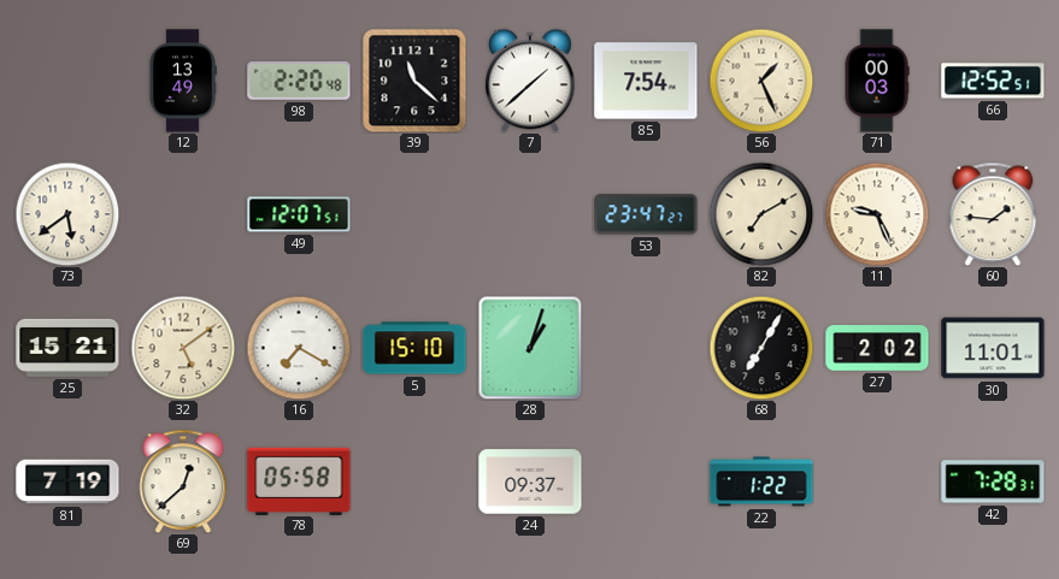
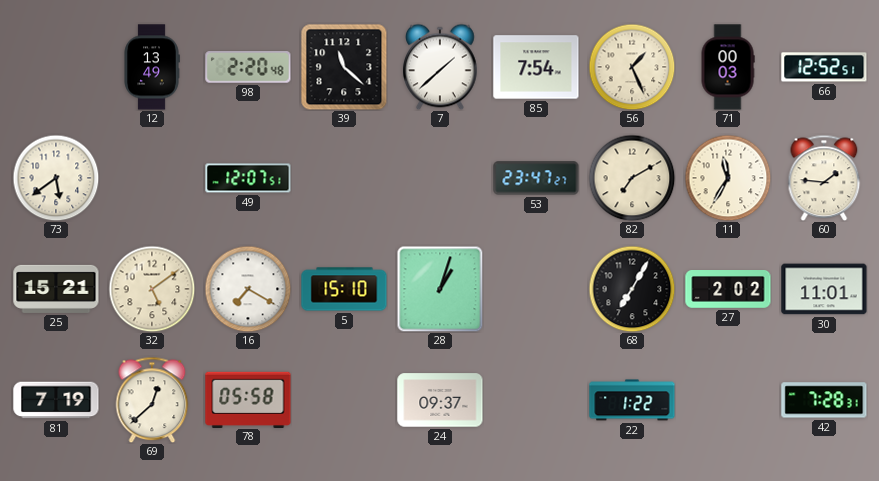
11: 9:26 -> 11:35 (728, 178)
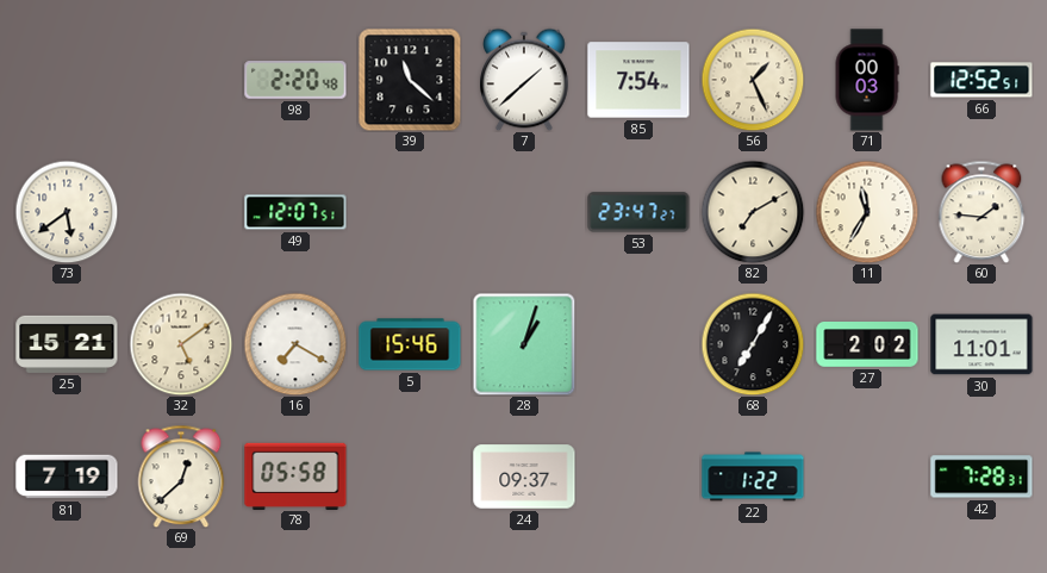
12: 13:49 -> none (152, 67)
5: 15:10 -> 15:46 (410, 344)
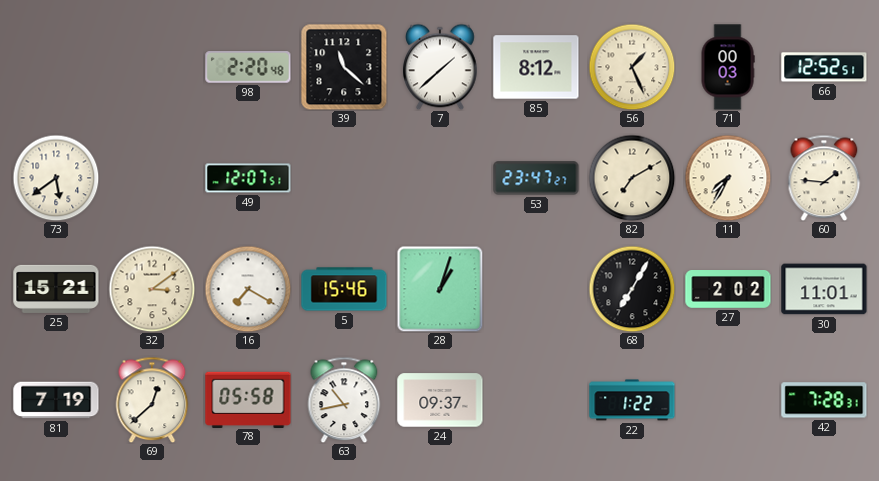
85: 7:54 -> 8:12 (536, 67)
11: 11:35 -> 7:35 (728, 178)
32: 5:09 -> 3:09 (152, 289)
63: none -> 10:43 (344, 400)
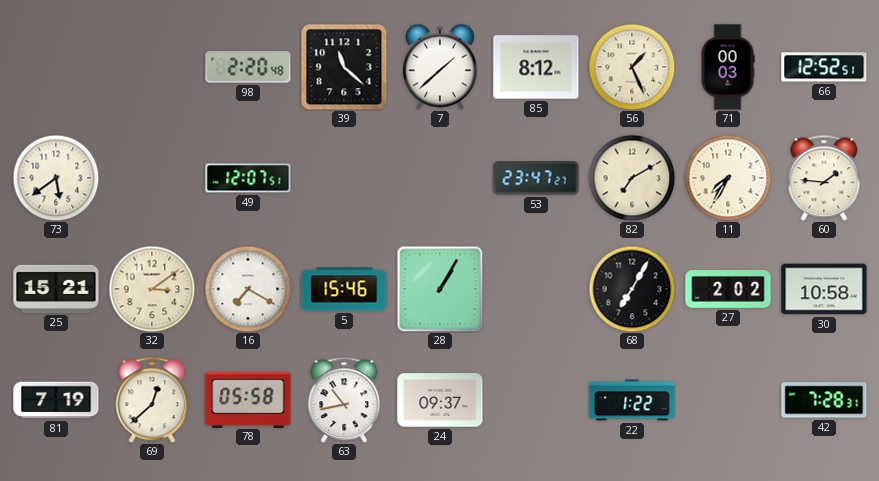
28: 1:03 -> 1:05 (440, 289)
30: 11:01 -> 10:58 (824, 289)
